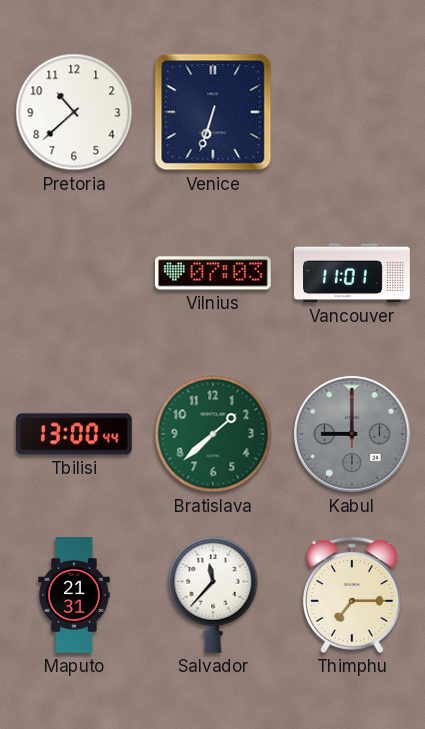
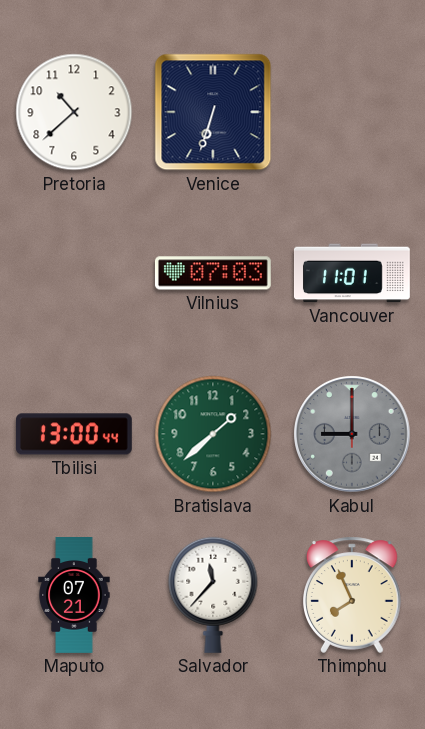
Maputo: 21:31 -> 07:21 (74, 596)
Thimphu: 7:15 -> 7:56 (352, 595)
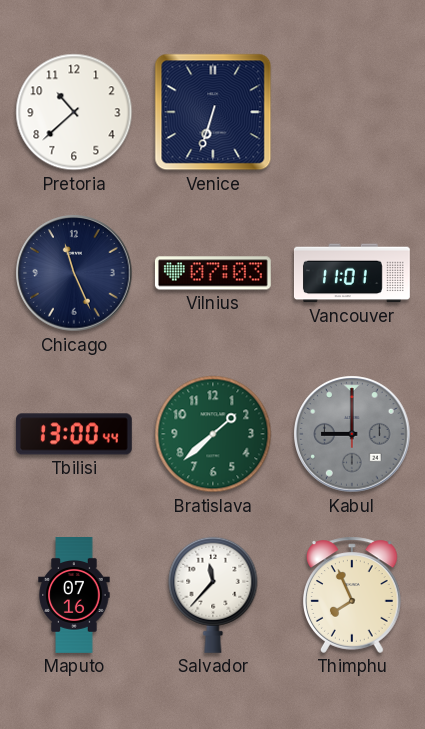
Chicago: none -> 11:26 (74, 273)
Maputo: 07:21 -> 07:16 (74, 596)
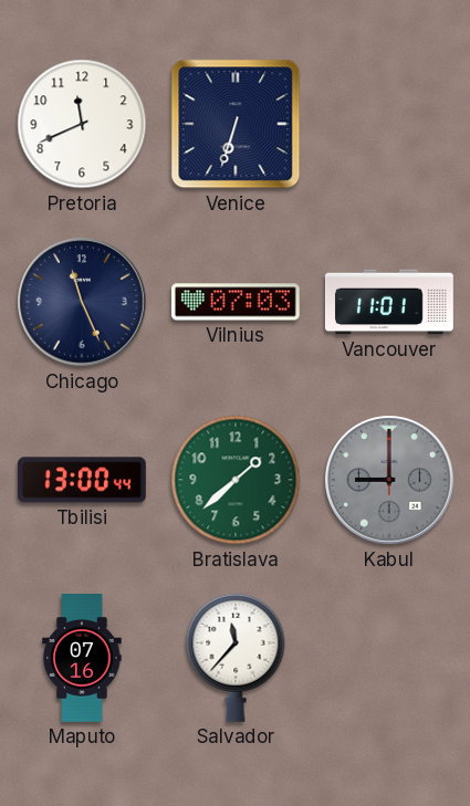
Pretoria: 10:38 -> 11:41 (82, 124)
Thimphu: 7:56 -> none (352, 595)
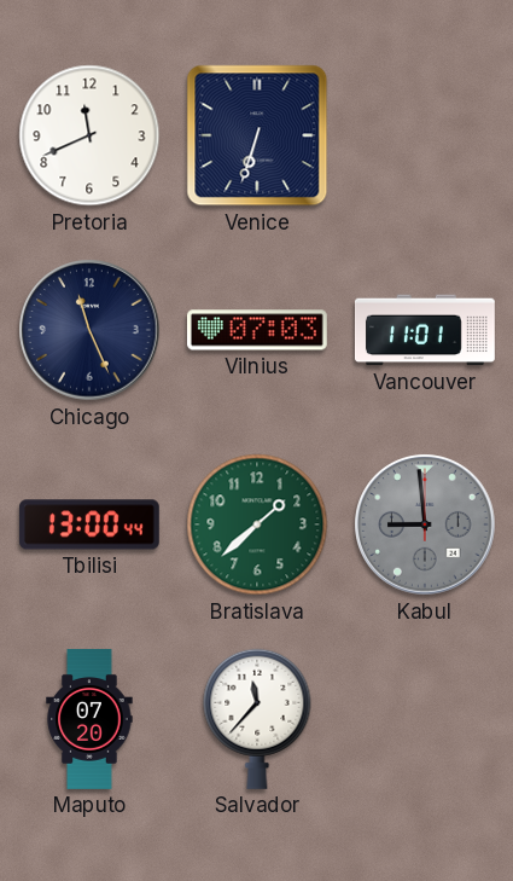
Kabul: 9:00 -> 8:59 (425, 524)
Maputo: 07:16 -> 07:20 (89, 720)
